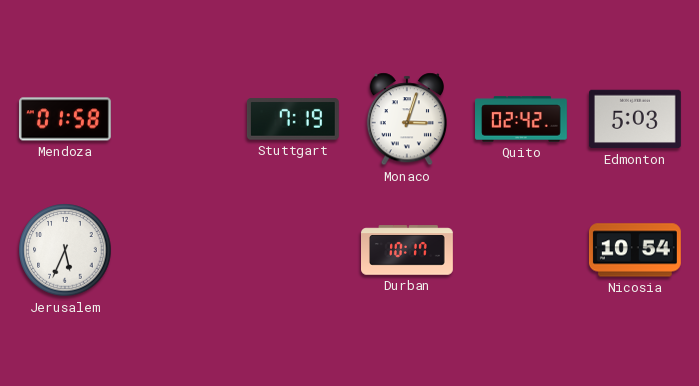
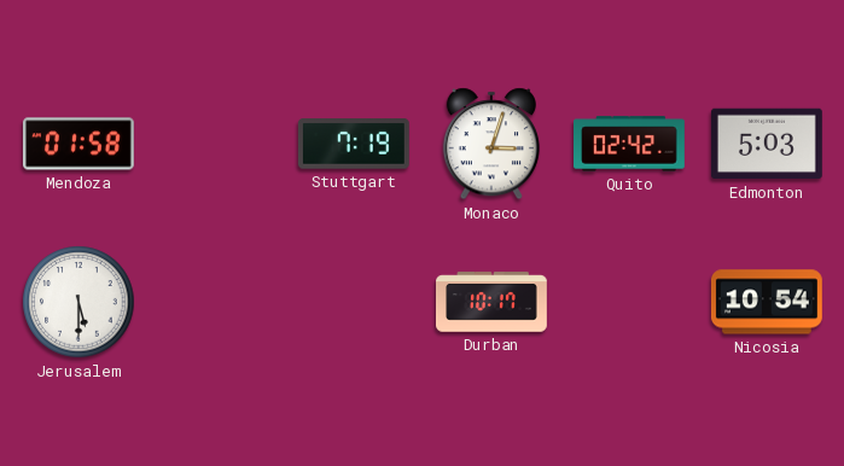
Jerusalem: 5:34 -> 5:30 (78, 302)
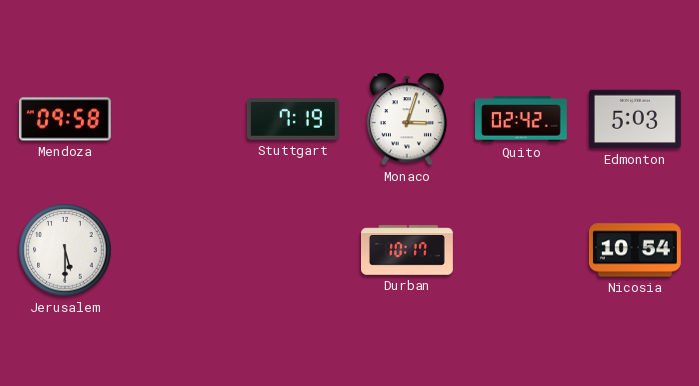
Mendoza: 01:58 -> 09:58 (65, 119)
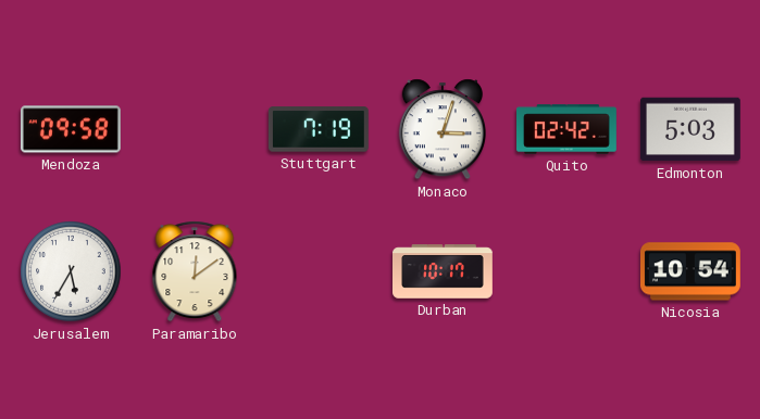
Jerusalem: 5:30 -> 5:35 (71, 271)
Paramaribo: none -> 12:09 (195, 271)
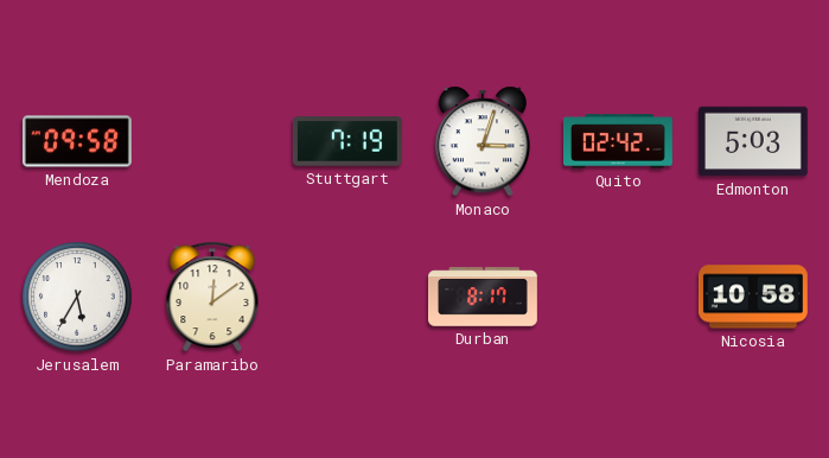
Durban: 10:17 -> 8:17 (484, 297)
Nicosia: 10:54 -> 10:58 (753, 297)
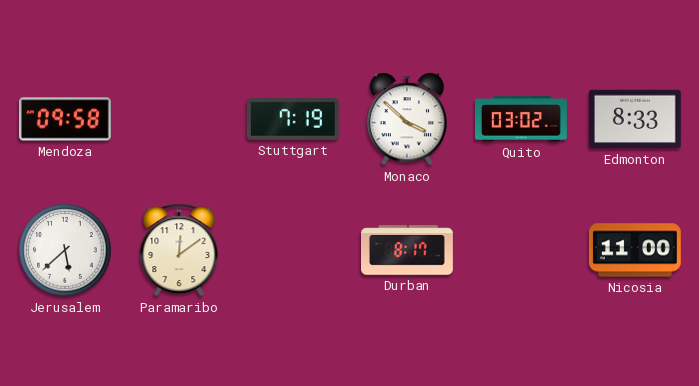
Monaco: 3:03 -> 3:52 (407, 119)
Quito: 02:42 -> 03:02 (522, 119)
Edmonton: 5:03 -> 8:33 (635, 119)
Jerusalem: 5:35 -> 5:38 (65, 250)
Nicosia: 10:58 -> 11:00 (635, 250)
